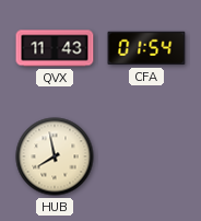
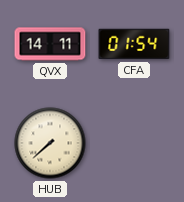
QVX: 11:43 -> 14:11 (50, 44)
HUB: 7:58 -> 7:38 (50, 143)
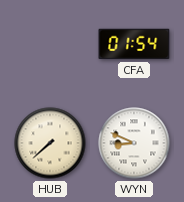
QVX: 14:11 -> none (50, 44)
WYN: none -> 8:49 (134, 143)
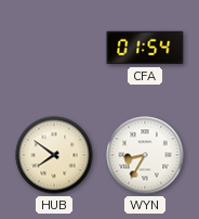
HUB: 7:38 -> 7:51 (54, 155)
WYN: 8:49 -> 8:35 (145, 155)
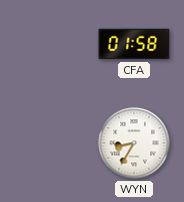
CFA: 01:54 -> 01:58 (134, 44)
HUB: 7:51 -> none (54, 155)
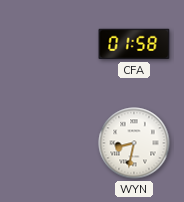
WYN: 8:35 -> 8:32 (134, 143)
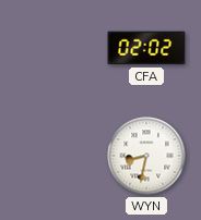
CFA: 01:58 -> 02:02 (146, 48)
